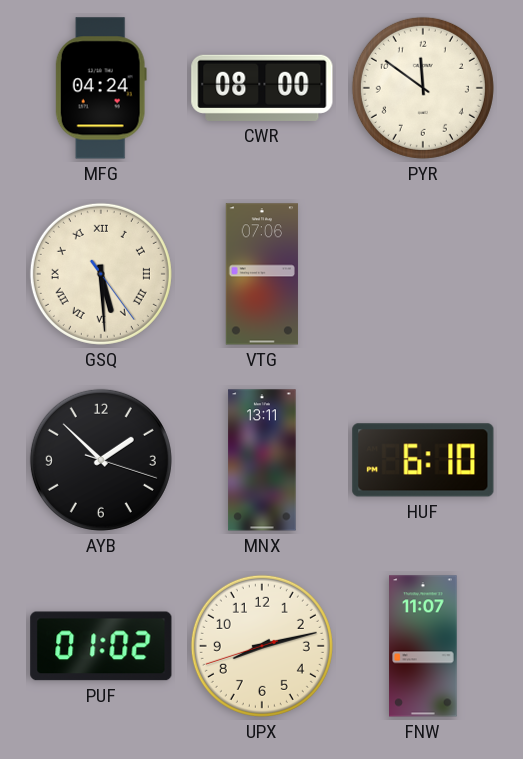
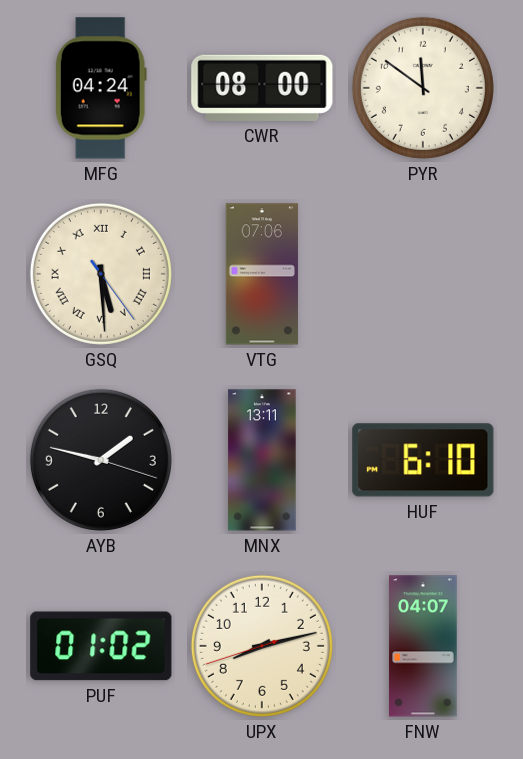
AYB: 1:52 -> 1:47 (101, 460)
FNW: 11:07 -> 04:07 (423, 646)
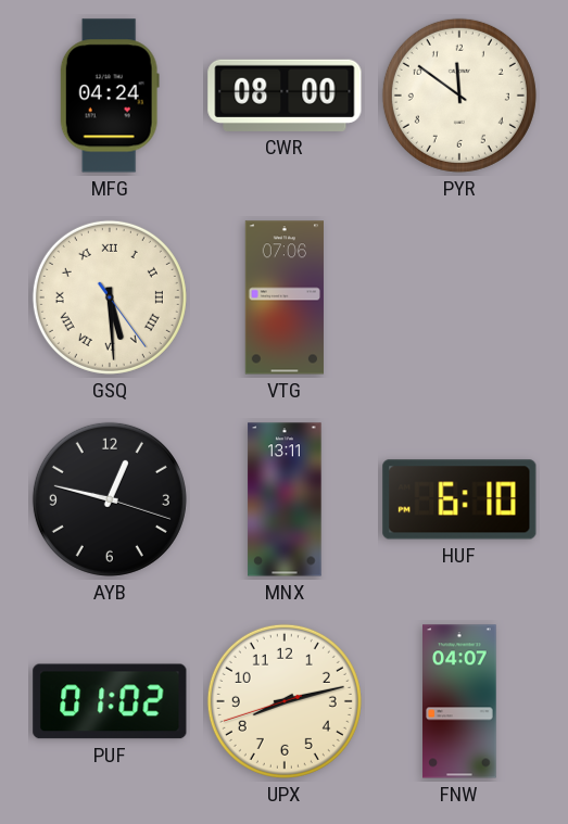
AYB: 1:47 -> 12:47 (110, 499)
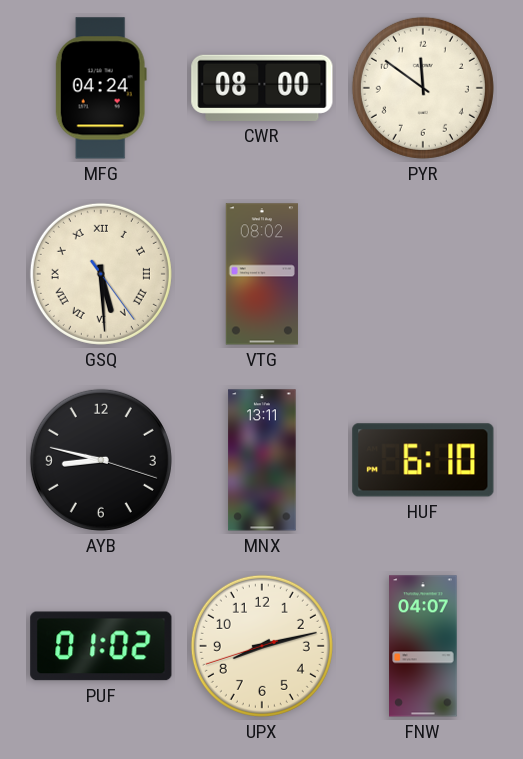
VTG: 07:06 -> 08:02 (262, 274)
AYB: 12:47 -> 8:47 (101, 460)
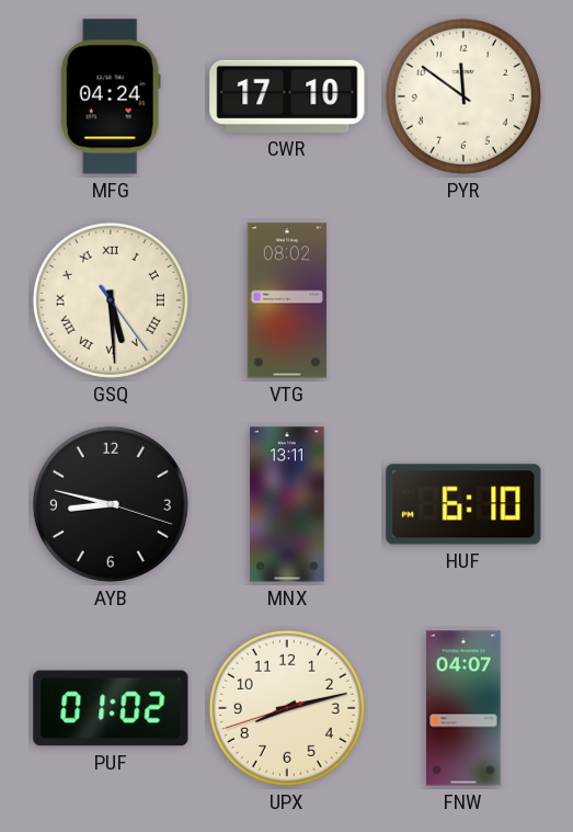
CWR: 08:00 -> 17:10 (287, 96)
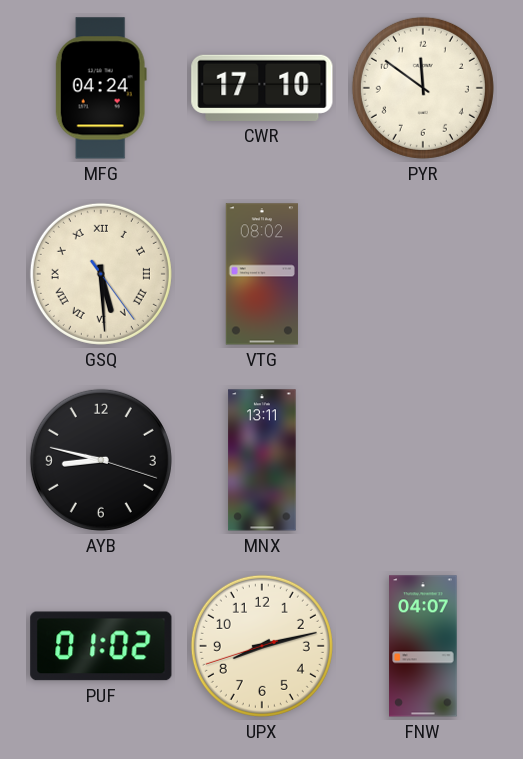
HUF: 6:10 -> none (463, 504)
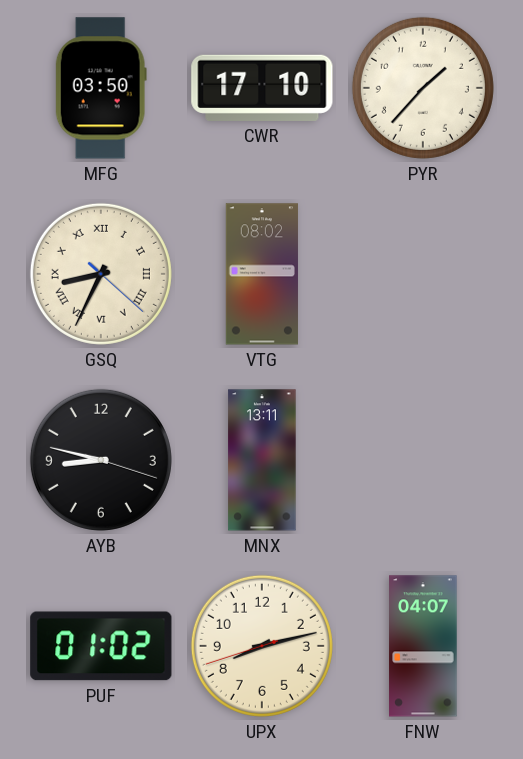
MFG: 04:24 -> 03:50 (101, 88)
PYR: 11:51 -> 1:37 (423, 88)
GSQ: 5:29 -> 8:34 (101, 274)
